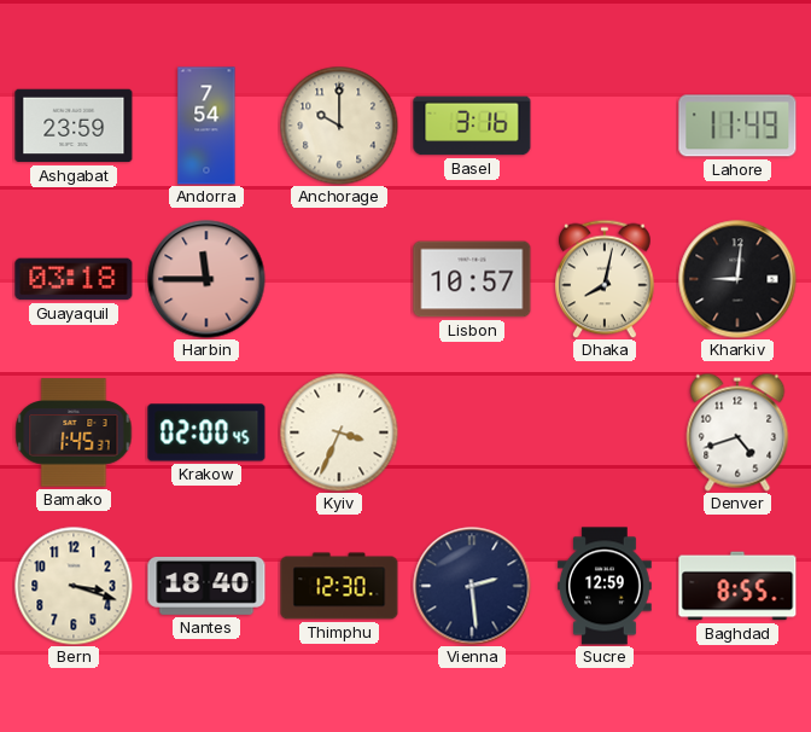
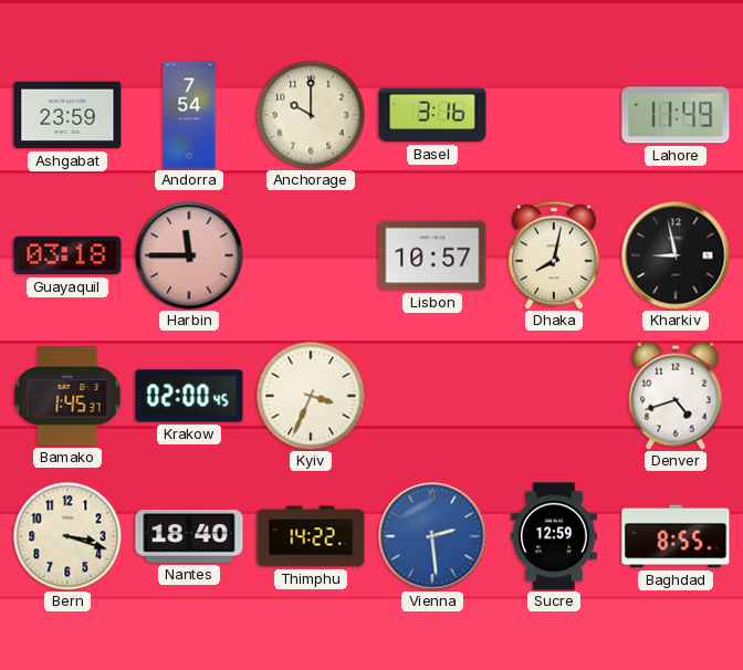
Kharkiv: 9:01 -> 8:58 (676, 255)
Thimphu: 12:30 -> 14:22 (311, 536)
Vienna dial: navy -> blue (432, 536)
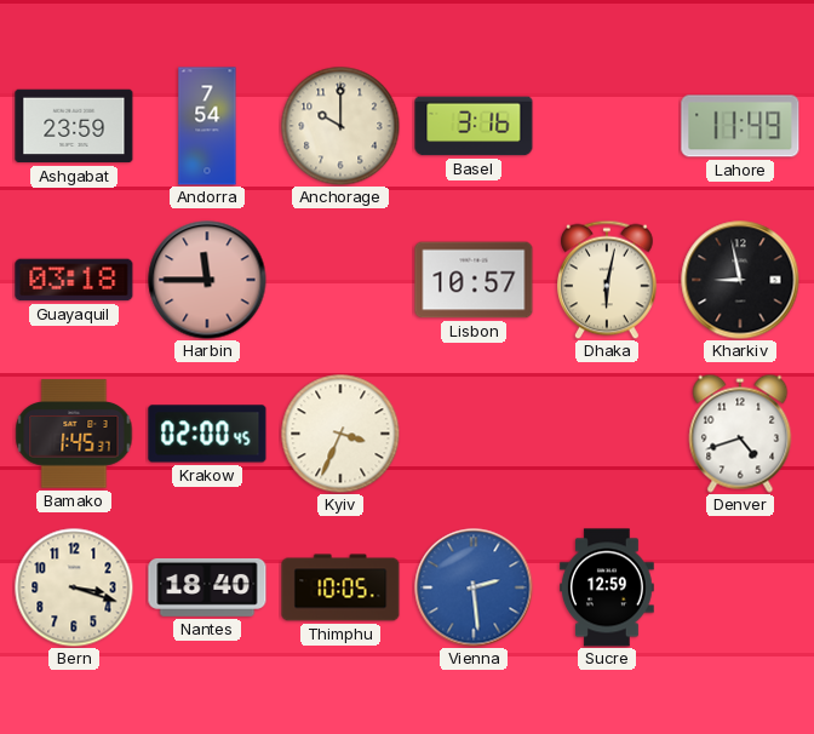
Dhaka: 8:02 -> 6:02 (608, 280)
Thimphu: 14:22 -> 10:05 (340, 587)
Baghdad: 8:55 -> none (676, 536)
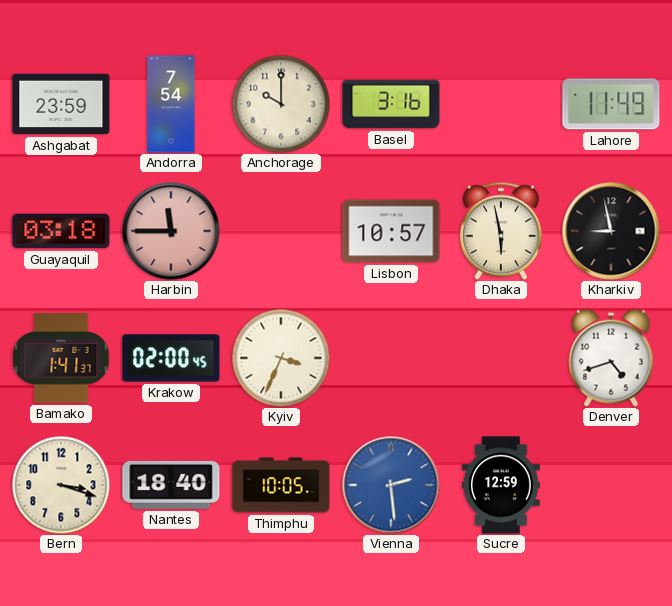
Dhaka: 6:02 -> 5:58 (502, 231)
Bamako: 1:45 -> 1:41 (61, 358)
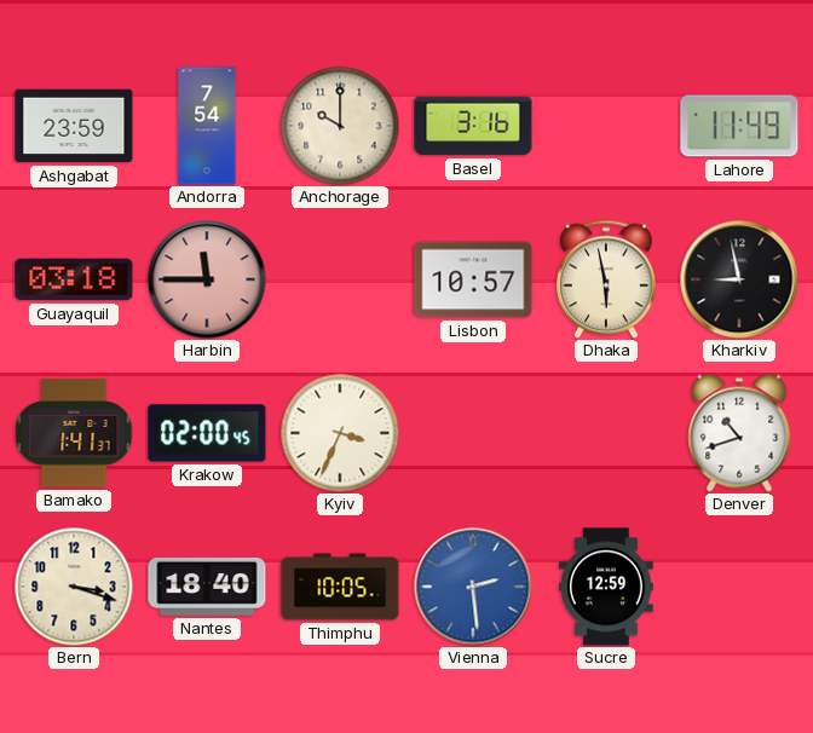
Denver: 4:42 -> 10:42 (739, 433)
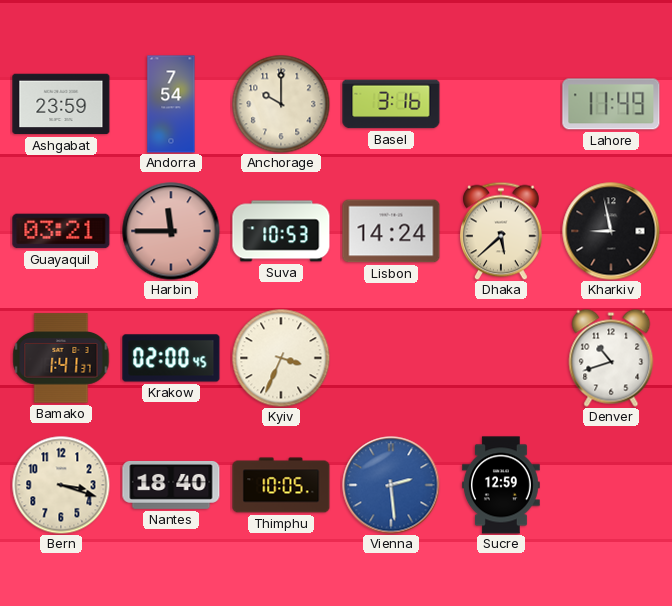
Guayaquil: 03:18 -> 03:21 (61, 231)
Suva: none -> 10:53 (281, 231)
Lisbon: 10:57 -> 14:24 (391, 231)
Dhaka: 5:58 -> 5:38 (502, 231)
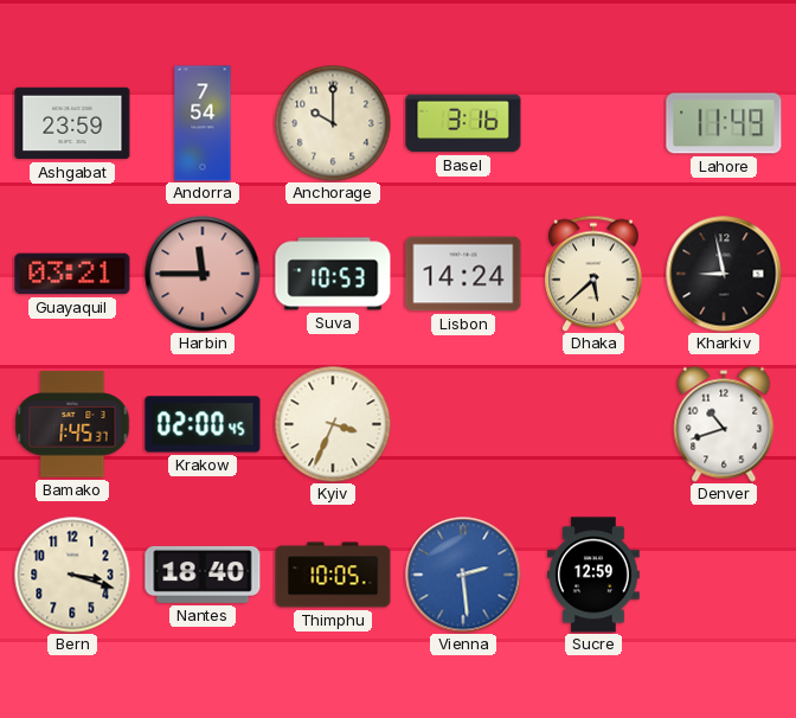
Bamako: 1:41 -> 1:45 (72, 424)
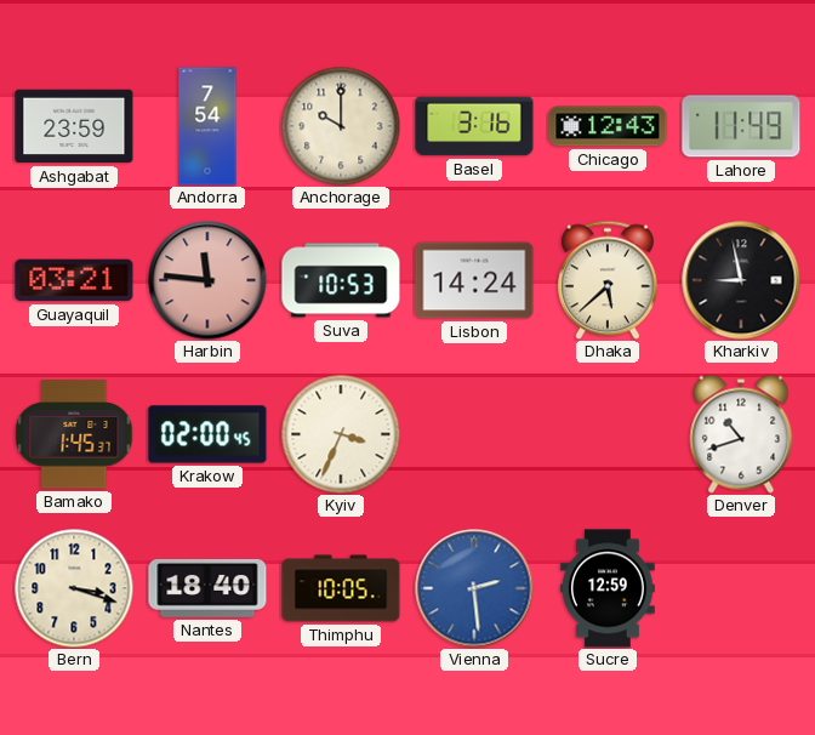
Chicago: none -> 12:43 (608, 126)
Harbin: 11:45 -> 11:46 (207, 280)
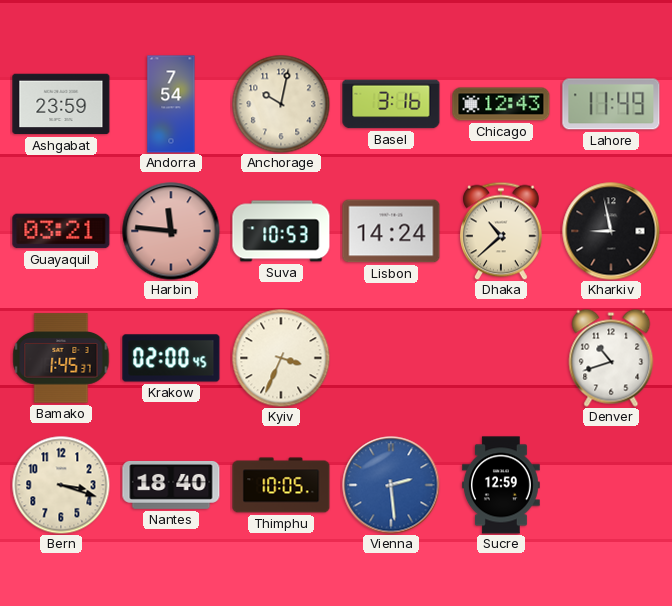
Anchorage: 10:00 -> 10:02 (281, 104)
Dhaka: 5:38 -> 10:38 (502, 231)
